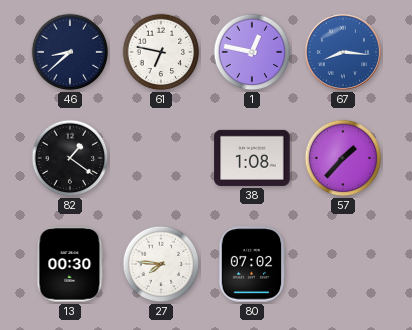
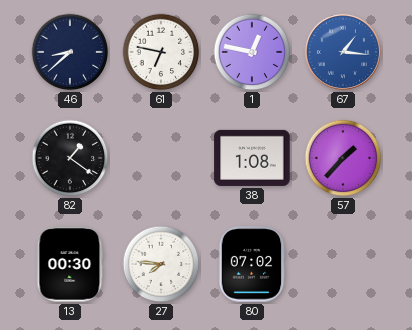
67: 8:16 -> 1:16 (343, 52)
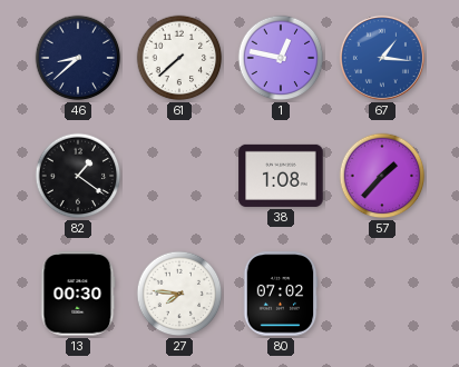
61: 6:47 -> 7:38 (179, 58)
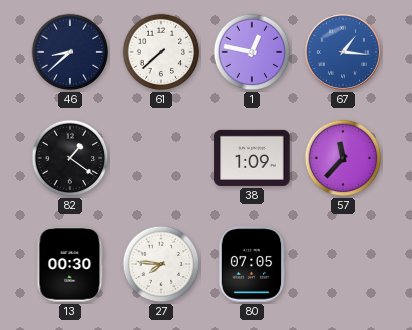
38: 1:08 -> 1:09 (252, 158)
57: 1:37 -> 11:37 (343, 158)
80: 07:02 -> 07:05 (252, 264)
